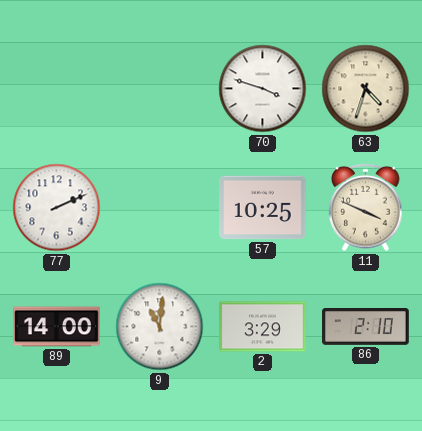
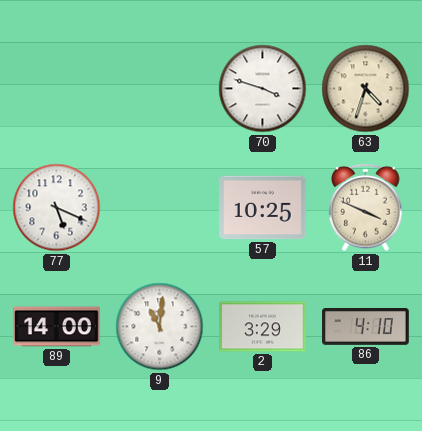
77: 2:11 -> 5:19 (57, 208)
86: 2:10 -> 4:10 (366, 327)
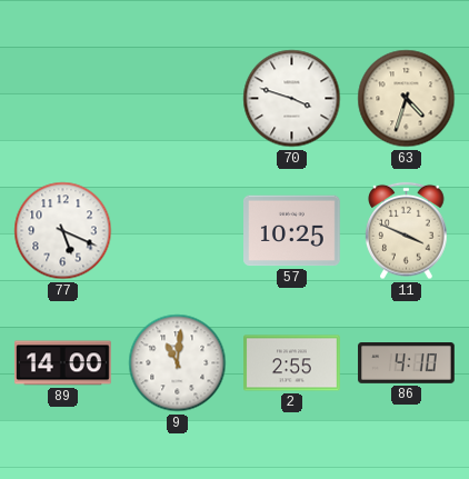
2: 3:29 -> 2:55 (292, 363)
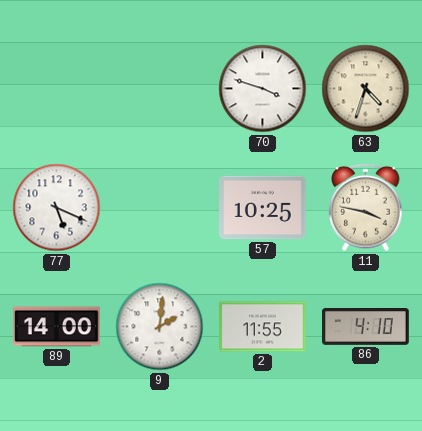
11: 3:49 -> 3:47 (366, 208)
9: 11:01 -> 2:01 (160, 327)
2: 2:55 -> 11:55 (263, 327)
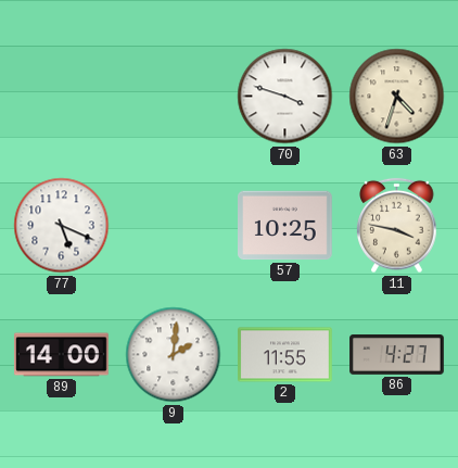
86: 4:10 -> 4:27 (397, 355)
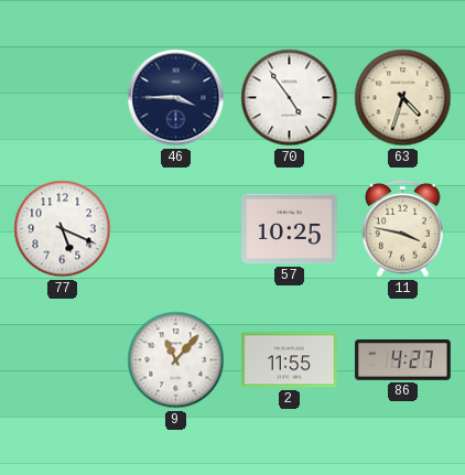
46: none -> 3:45 (176, 98)
70: 3:48 -> 4:54 (290, 98)
89: 14:00 -> none (62, 355)
9: 2:01 -> 11:07 (176, 360)
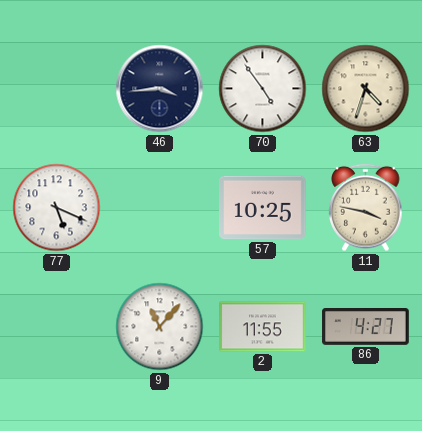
46: 3:45 -> 3:44 (160, 89)
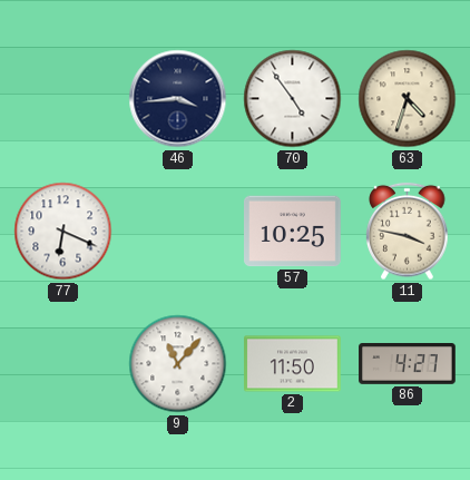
77: 5:19 -> 6:19 (63, 232)
2: 11:55 -> 11:50 (293, 364)
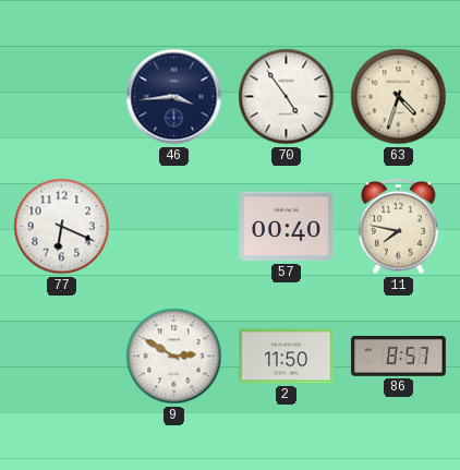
57: 10:25 -> 00:40 (287, 227)
11: 3:47 -> 7:47 (399, 227)
9: 11:07 -> 2:50 (174, 357)
86: 4:27 -> 8:57 (399, 357)
